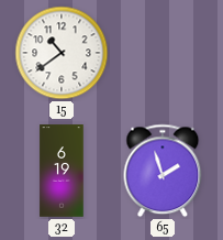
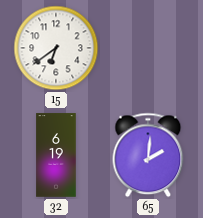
15: 10:39 -> 6:39 (56, 48)
65: 1:57 -> 2:01 (148, 155)
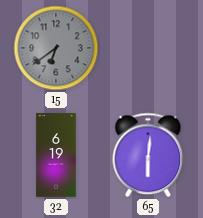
15 dial: white -> grey (56, 48)
65: 2:01 -> 6:01 (148, 155)
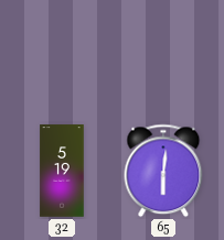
15: 6:39 -> none (56, 48)
32: 6:19 -> 5:19 (62, 171)
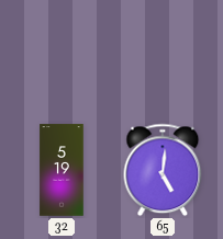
65: 6:01 -> 5:01 (163, 170)
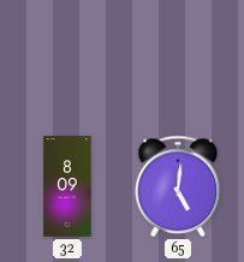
32: 5:19 -> 8:09 (67, 186)
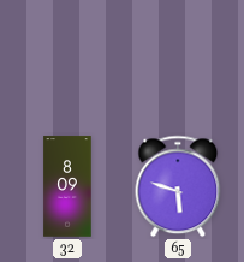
65: 5:01 -> 5:48 (178, 186)
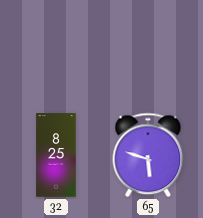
32: 8:09 -> 8:25 (56, 155)
